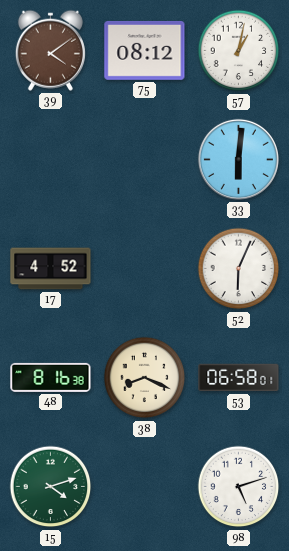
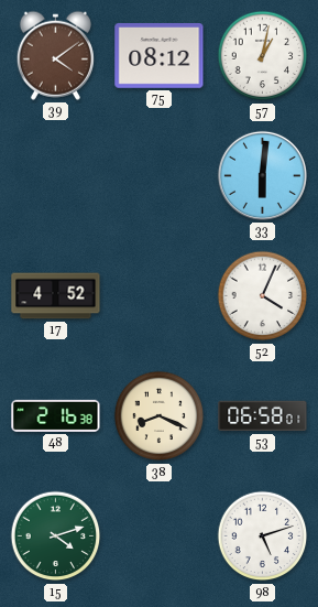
52: 6:04 -> 4:04 (263, 296)
48: 8:16 -> 2:16 (56, 415)
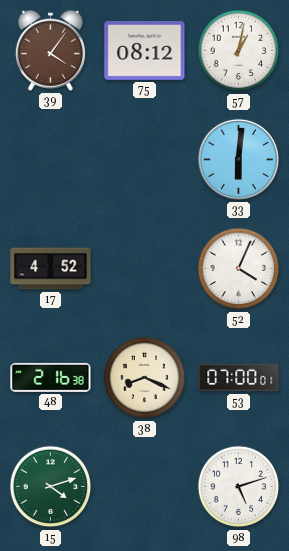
39: 4:09 -> 4:06 (50, 50)
53: 06:58 -> 07:00 (239, 378)
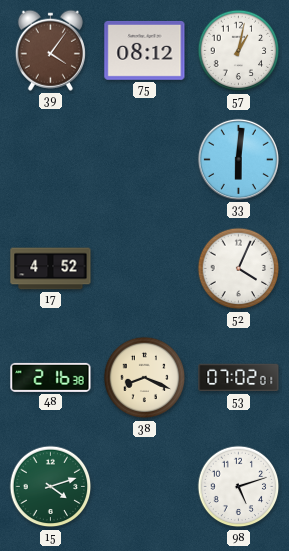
53: 07:00 -> 07:02 (239, 378)
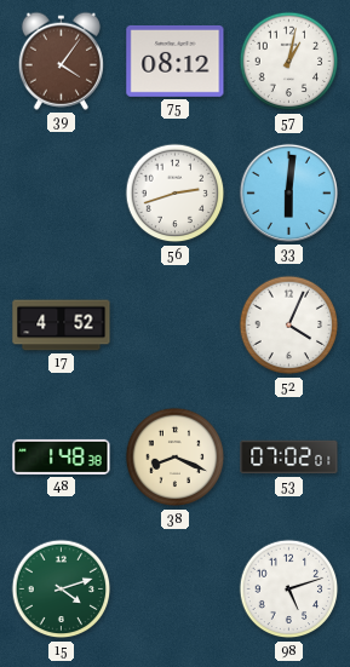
56: none -> 2:42 (176, 194)
48: 2:16 -> 1:48 (62, 456)
